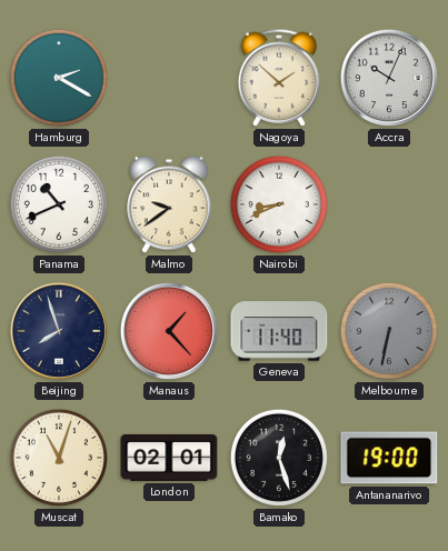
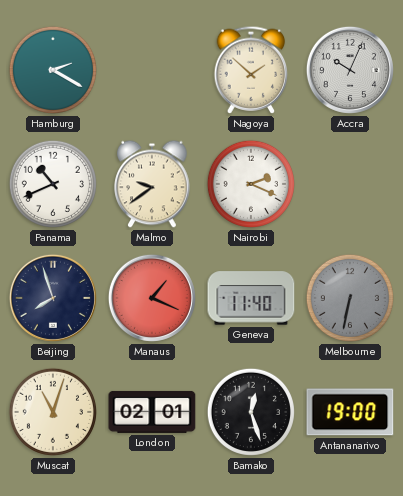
Nairobi: 8:41 -> 2:19 (251, 184)
Manaus: 1:23 -> 1:19 (152, 298)
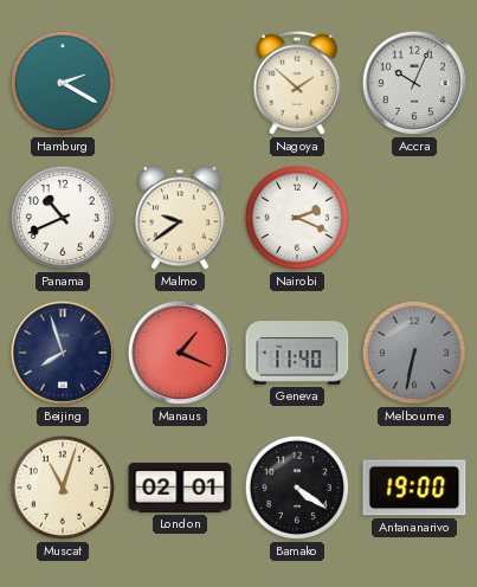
Bamako: 12:27 -> 4:21 (297, 488)
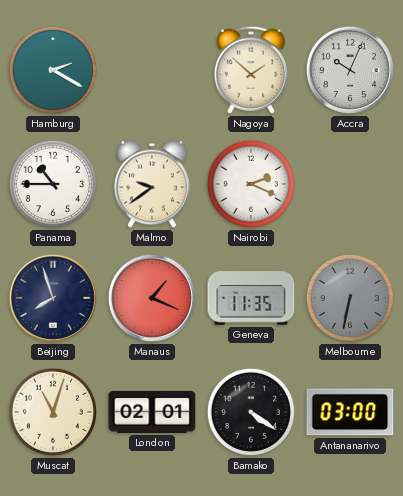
Panama: 10:41 -> 10:45 (53, 184)
Geneva: 11:40 -> 11:35 (251, 298)
Antananarivo: 19:00 -> 03:00 (350, 412)
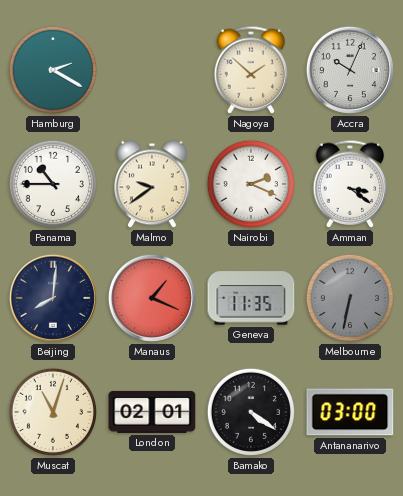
Amman: none -> 3:21 (350, 184)
Beijing: 7:57 -> 8:01 (53, 298)
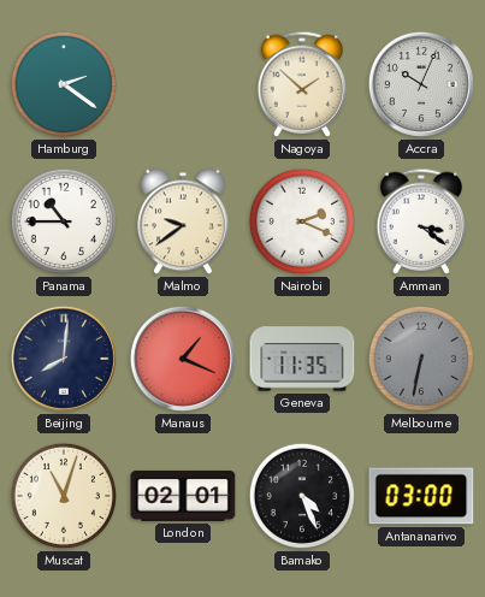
Hamburg: 2:20 -> 2:21 (64, 84)
Bamako: 4:21 -> 4:26 (302, 496)
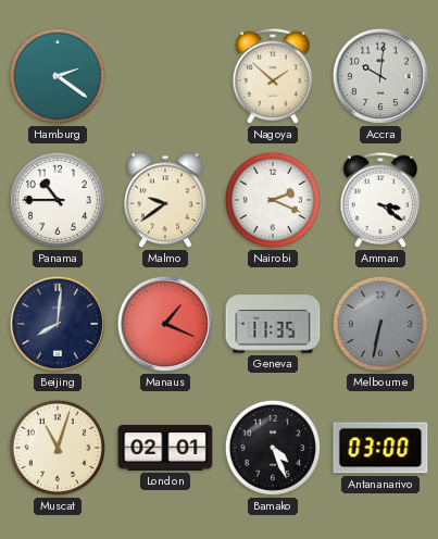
Accra: 10:04 -> 10:01 (380, 76)
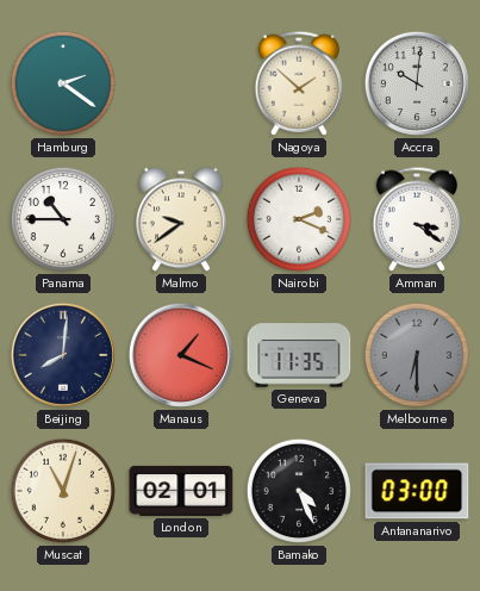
Melbourne: 6:32 -> 6:30 (417, 355)
